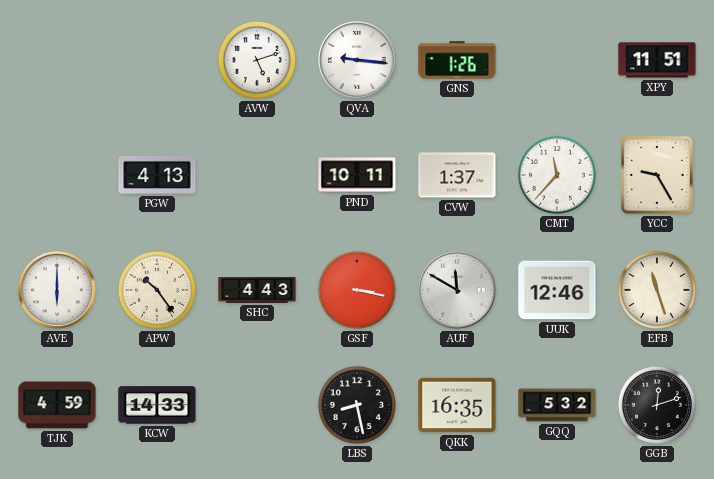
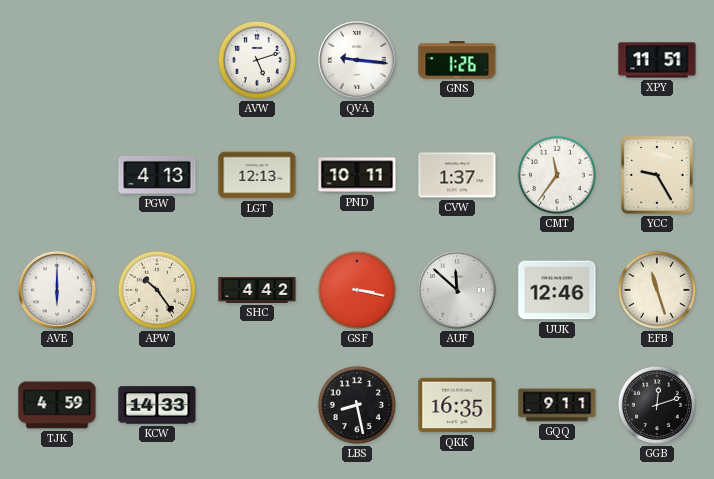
LGT: none -> 12:13 (257, 175)
CMT: 11:37 -> 11:36 (557, 175)
SHC: 4:43 -> 4:42 (257, 290)
AUF: 11:50 -> 11:52 (458, 291)
GQQ: 5:32 -> 9:11 (557, 405)
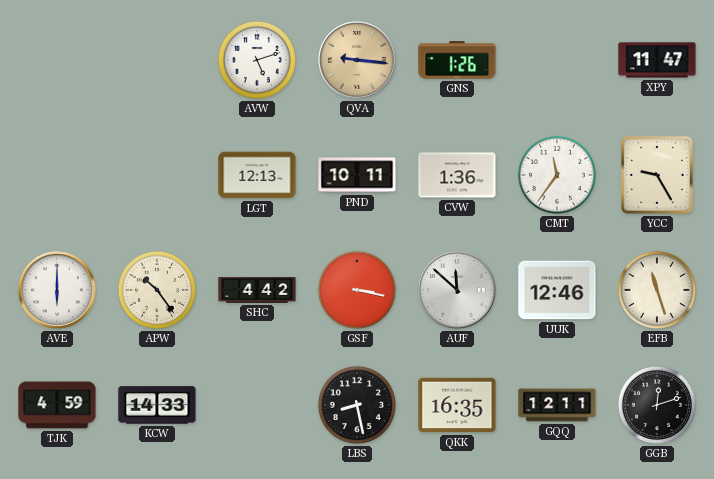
QVA dial: white -> champagne (358, 61)
XPY: 11:51 -> 11:47 (657, 60)
PGW: 4:13 -> none (157, 175)
CVW: 1:37 -> 1:36 (457, 175)
GQQ: 9:11 -> 12:11 (557, 405)
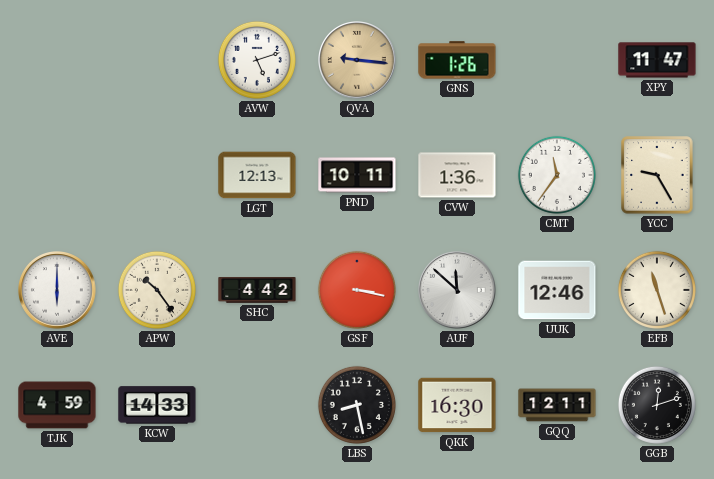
QKK: 16:35 -> 16:30 (457, 405)
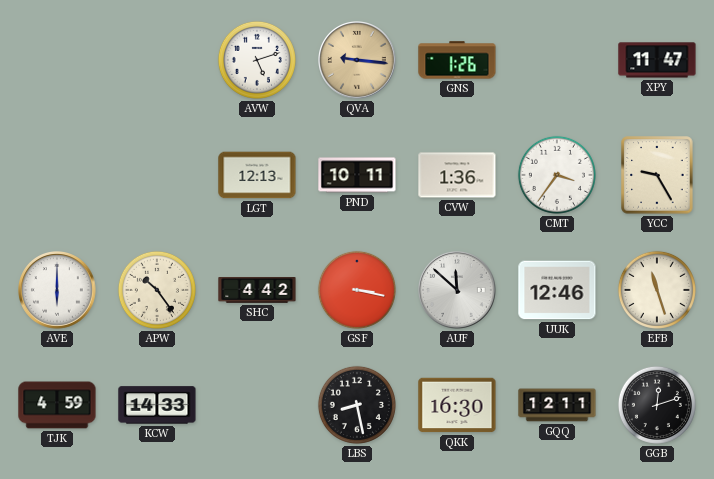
CMT: 11:36 -> 3:36 (557, 175)
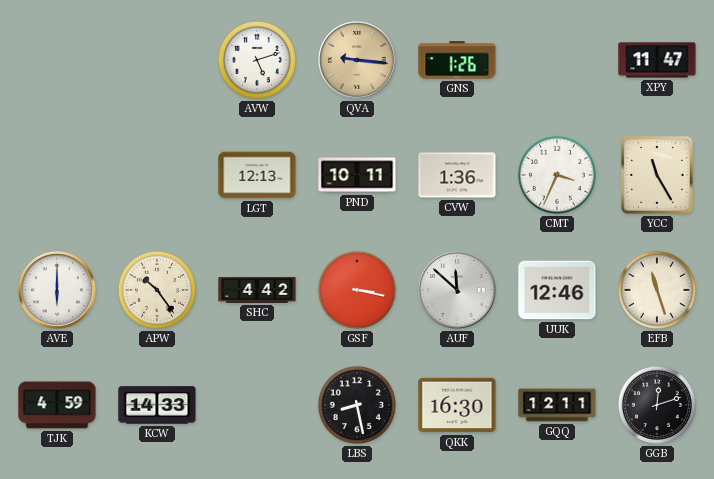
CMT: 3:36 -> 3:34 (557, 175)
YCC: 9:25 -> 11:25 (657, 175)
